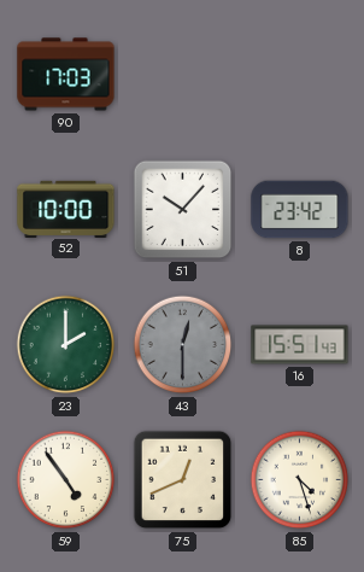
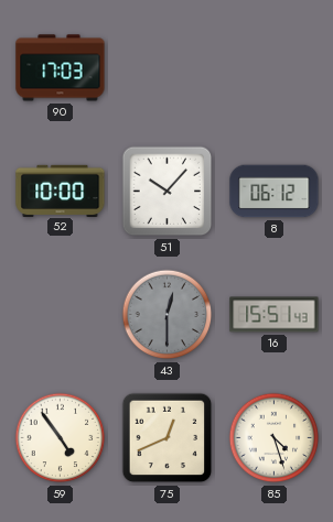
8: 23:42 -> 06:12 (275, 192)
23: 2:00 -> none (66, 345)
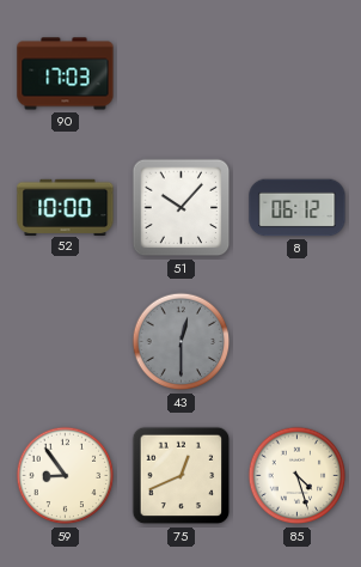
16: 15:51 -> none (275, 315)
59: 4:54 -> 8:54 (66, 476)
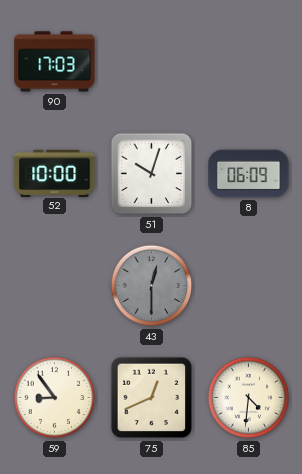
51: 10:07 -> 10:03 (152, 174)
8: 06:12 -> 06:09 (249, 174)
85: 4:27 -> 4:31 (249, 398)
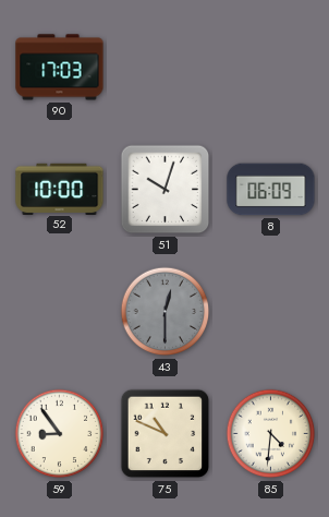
75: 12:41 -> 10:49 (166, 434)
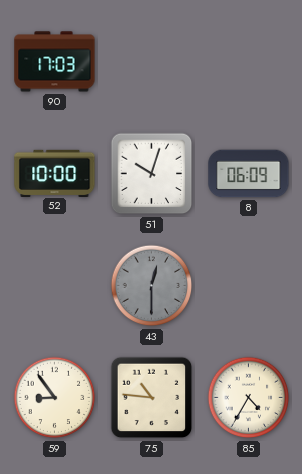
75: 10:49 -> 10:46 (152, 398)
85: 4:31 -> 4:35 (249, 398)
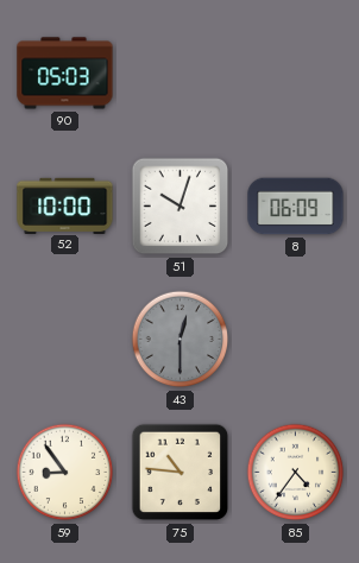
90: 17:03 -> 05:03 (65, 74)
85: 4:35 -> 4:36 (296, 473)
